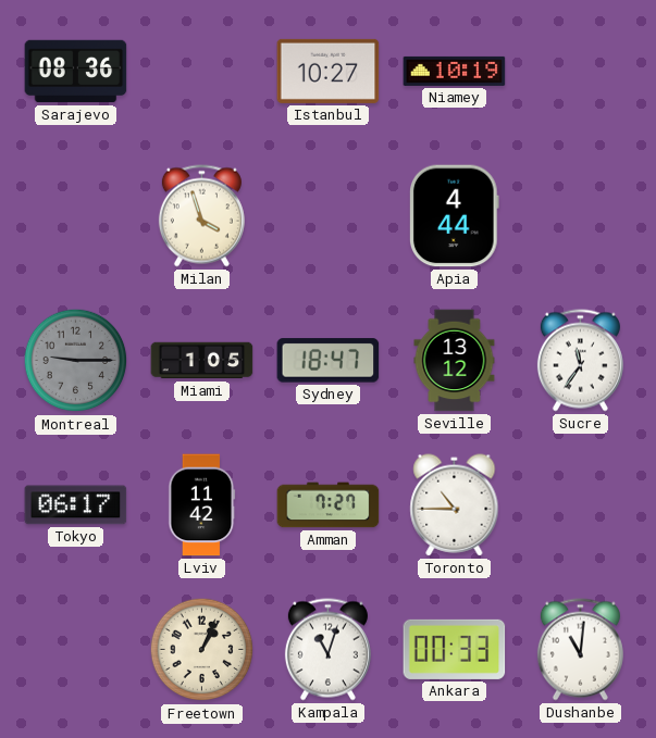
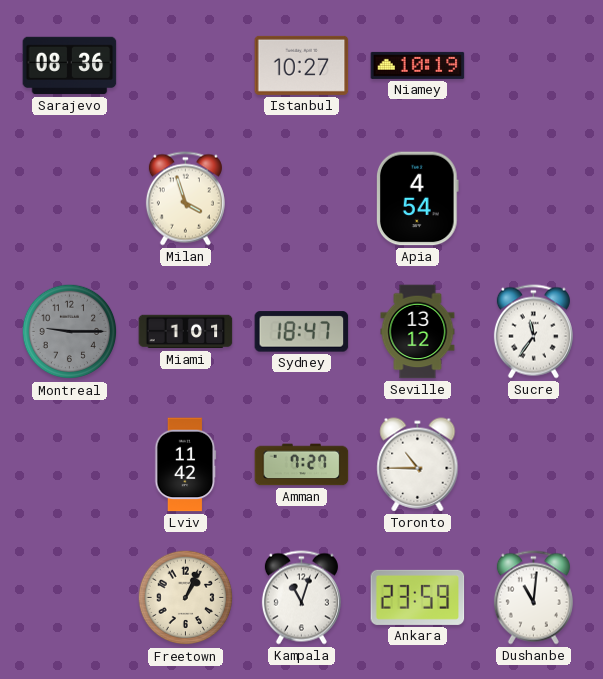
Apia: 4:44 -> 4:54 (417, 199)
Miami: 1:05 -> 1:01 (186, 332)
Tokyo: 06:17 -> none (76, 505)
Ankara: 00:33 -> 23:59 (418, 597)
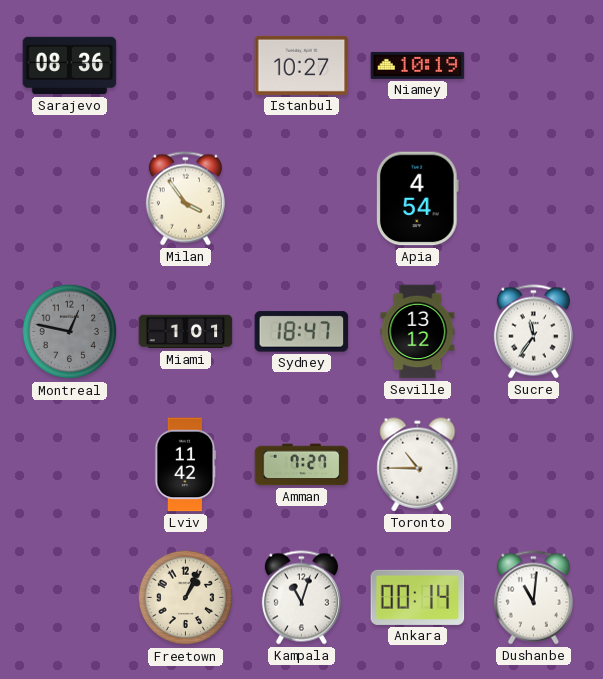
Milan: 3:57 -> 3:54 (185, 199)
Montreal: 9:15 -> 12:47 (70, 332)
Ankara: 23:59 -> 00:14 (418, 597)
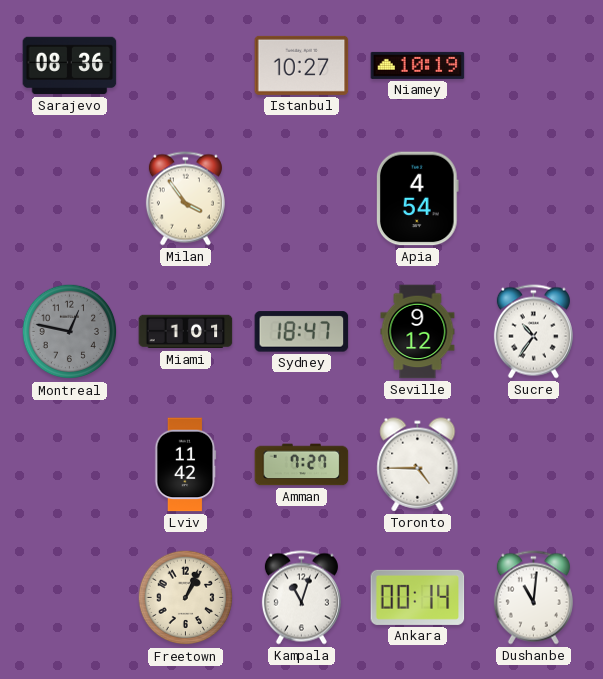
Seville: 13:12 -> 9:12 (418, 332)
Sucre: 11:36 -> 10:36 (533, 332)
Toronto: 10:45 -> 4:45 (418, 465)
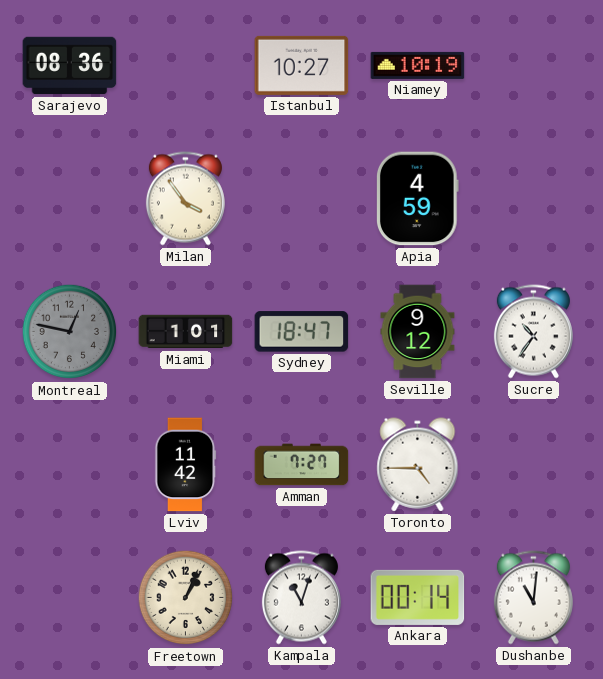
Apia: 4:54 -> 4:59 (417, 199)
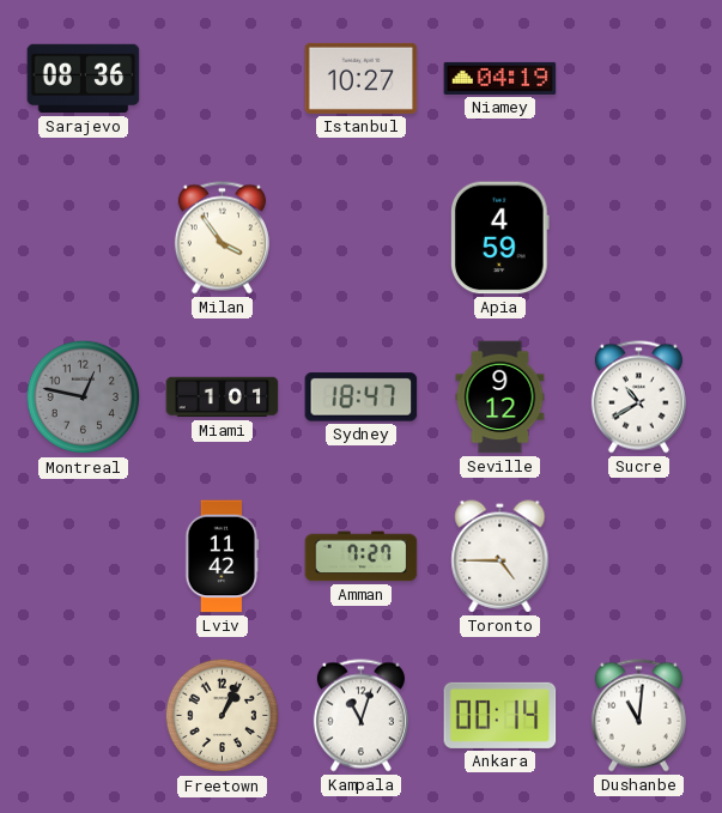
Niamey: 10:19 -> 04:19 (500, 78)
Sucre: 10:36 -> 10:40 (638, 398)
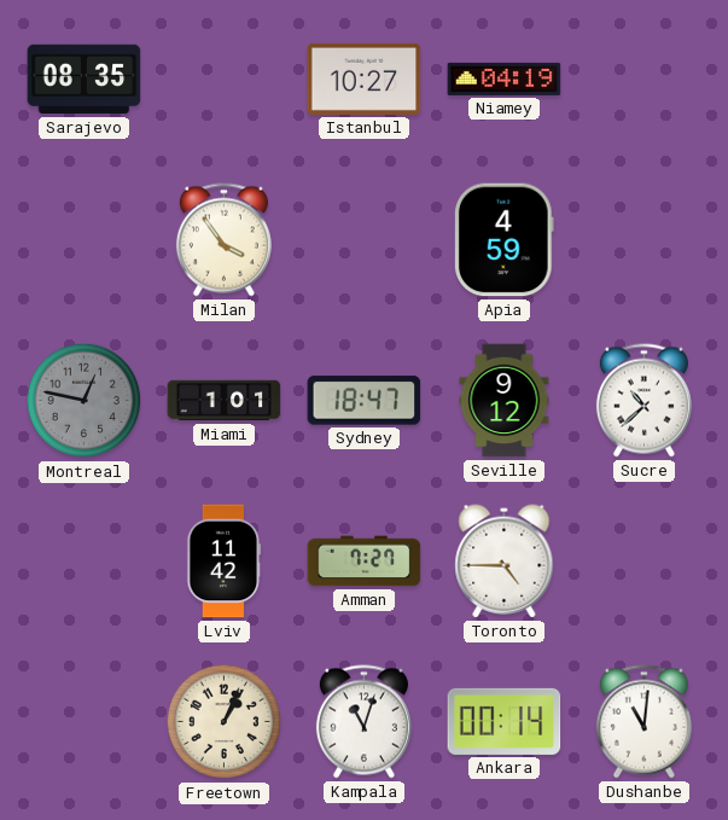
Sarajevo: 08:36 -> 08:35 (85, 80)
Sucre: 10:40 -> 10:38 (643, 401)
